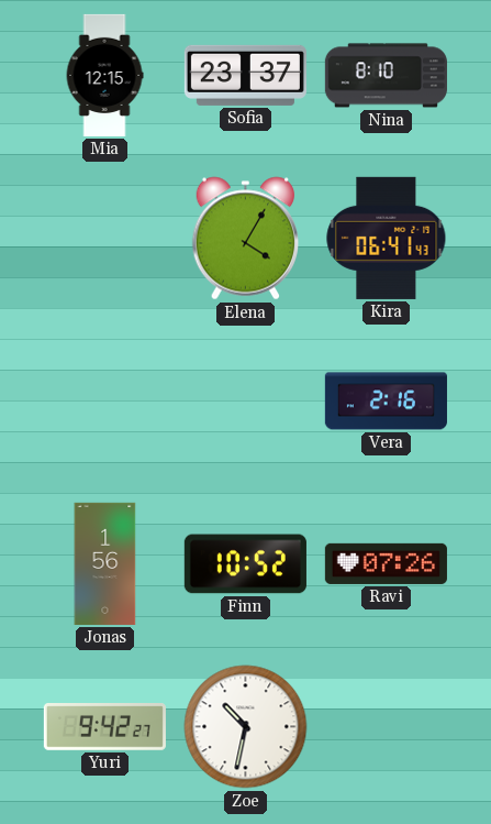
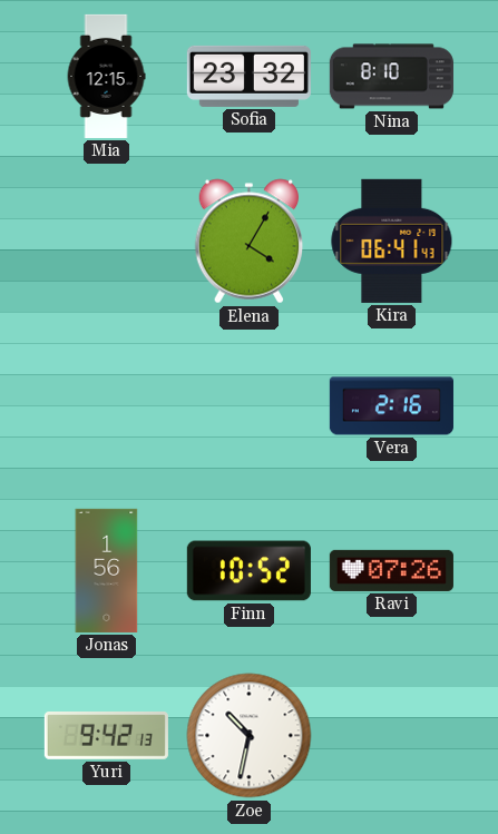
Sofia: 23:37 -> 23:32 (248, 76)
Yuri: 9:42:27 -> 9:42:13 (106, 736)
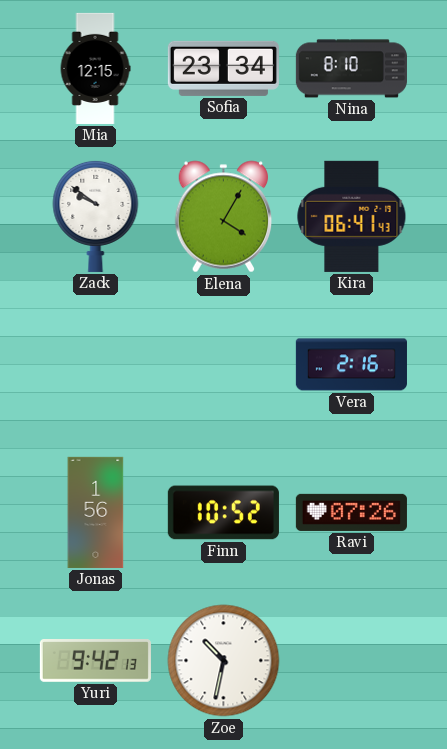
Sofia: 23:32 -> 23:34 (223, 68)
Zack: none -> 9:51 (96, 216)
